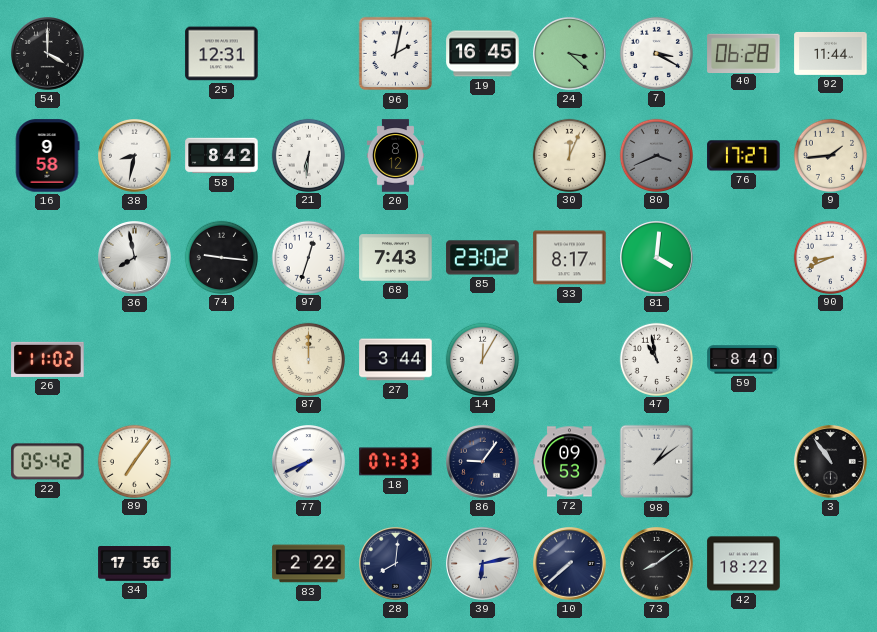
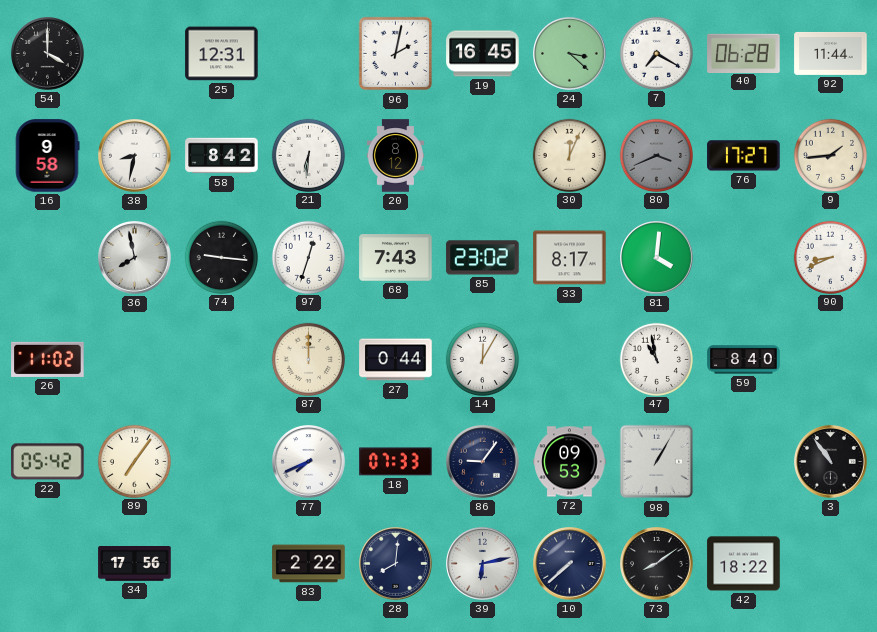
7: 3:20 -> 7:20 (656, 53)
27: 3:44 -> 0:44 (396, 360)
98: 1:09 -> 1:05 (657, 462)
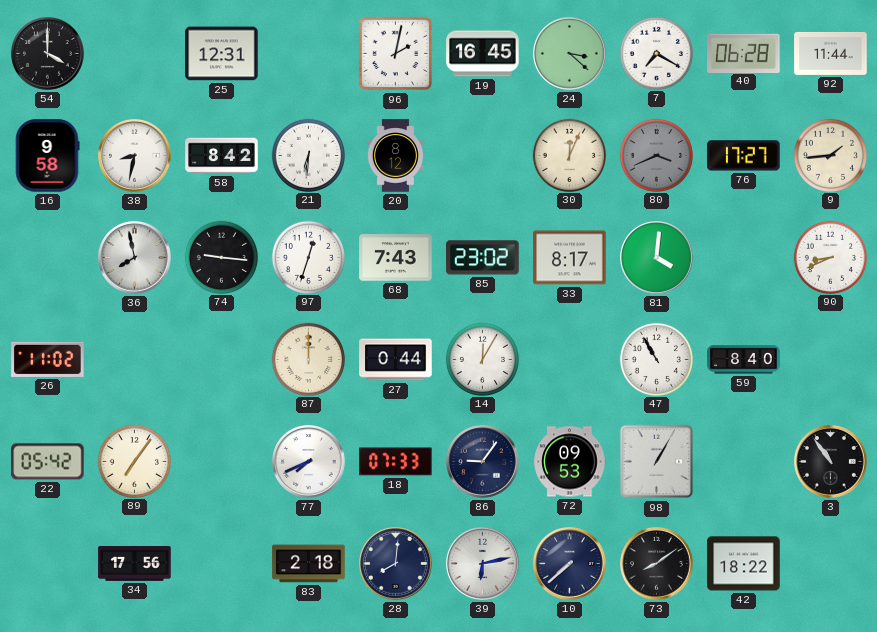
47: 10:58 -> 10:55 (656, 359)
83: 2:22 -> 2:18 (309, 564)
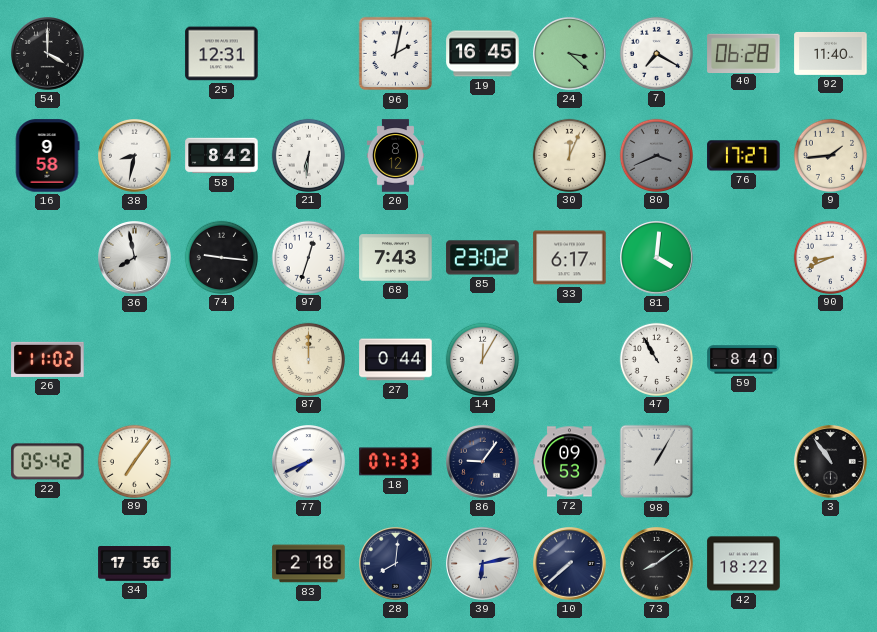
92: 11:44 -> 11:40 (831, 53)
33: 8:17 -> 6:17 (570, 258)
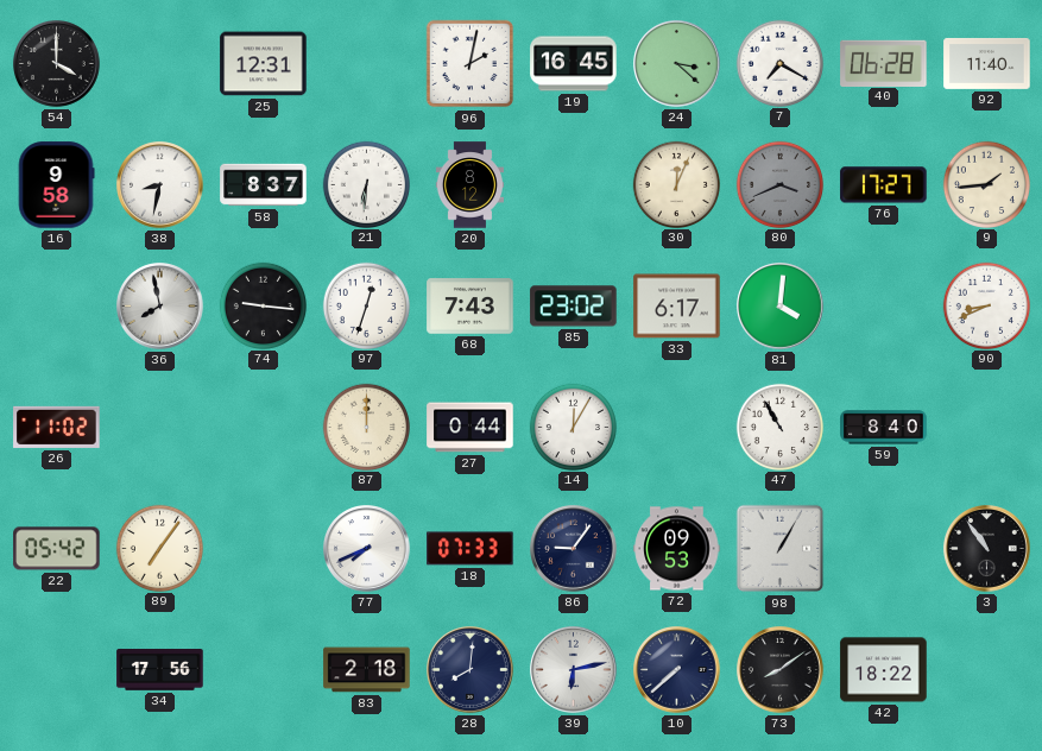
58: 8:42 -> 8:37 (264, 185)
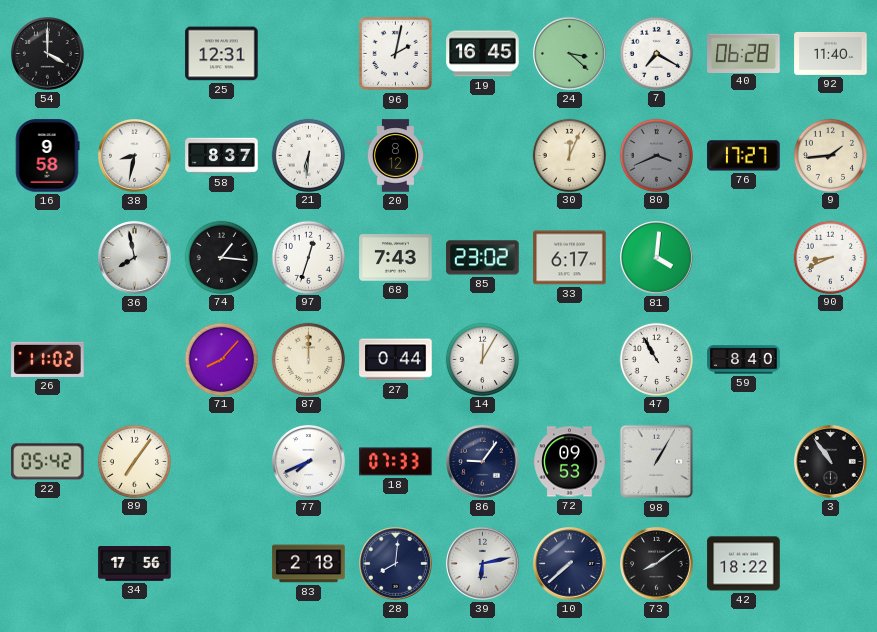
74: 9:16 -> 1:16 (221, 257)
71: none -> 8:07 (221, 359)
